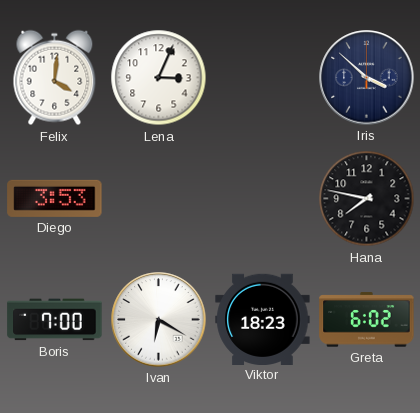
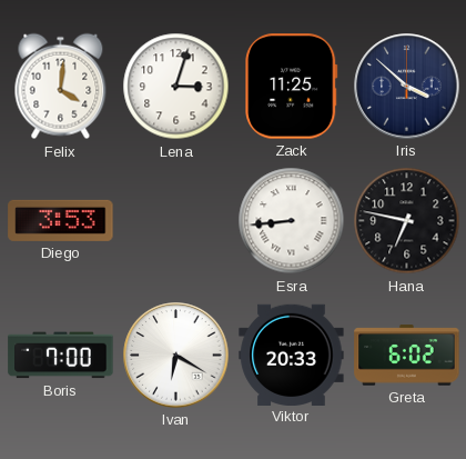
Lena: 3:04 -> 3:03 (176, 87)
Zack: none -> 11:25 (292, 87)
Esra: none -> 8:44 (292, 221)
Hana: 7:47 -> 6:47 (407, 221)
Viktor: 18:23 -> 20:33 (292, 355)
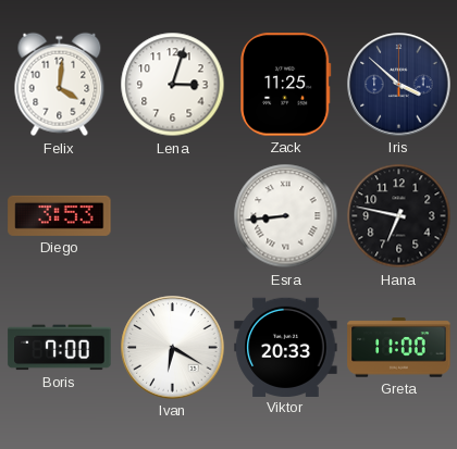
Greta: 6:02 -> 11:00 (399, 348)
